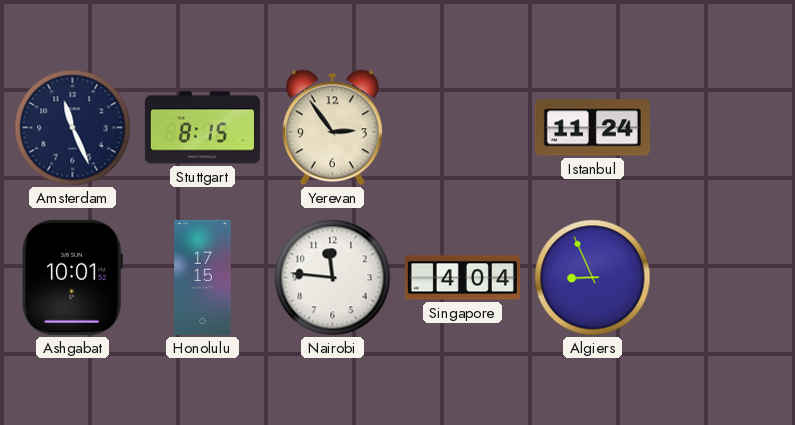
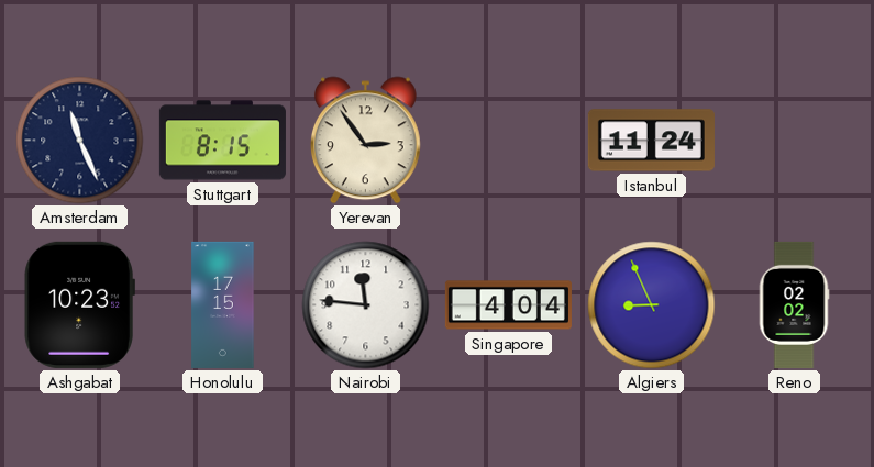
Ashgabat: 10:01 -> 10:23 (79, 304)
Reno: none -> 02:02 (794, 304)
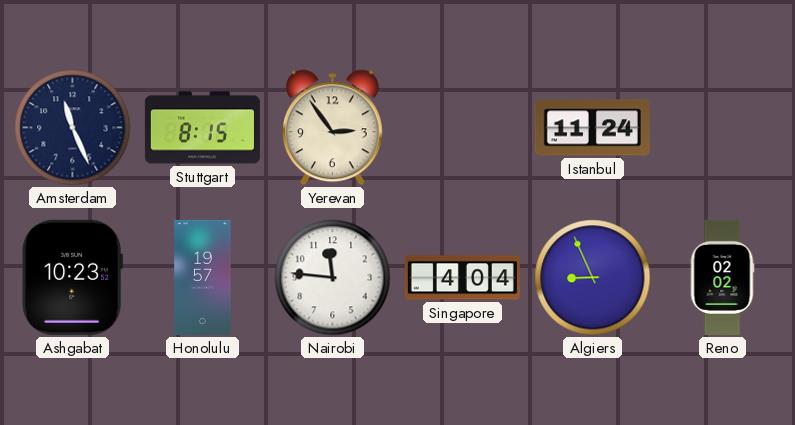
Honolulu: 17:15 -> 19:57 (203, 277)
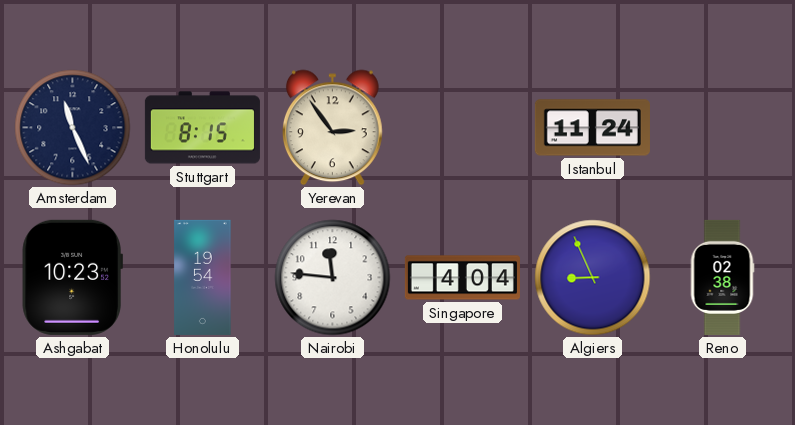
Honolulu: 19:57 -> 19:54 (203, 277)
Reno: 02:02 -> 02:38 (722, 277)
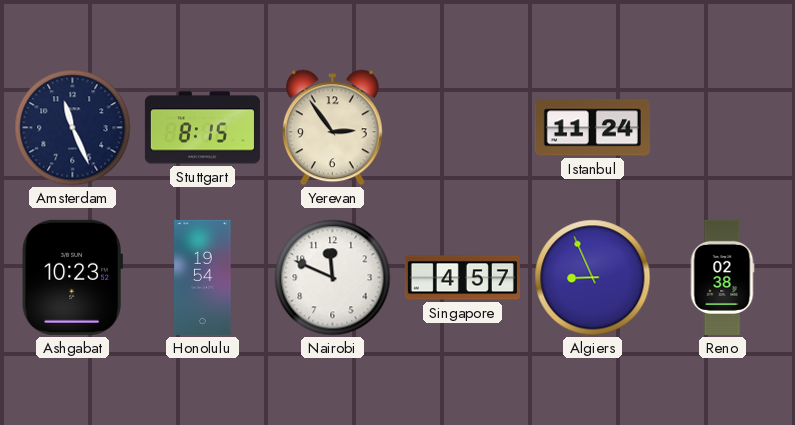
Nairobi: 11:46 -> 11:49 (333, 278)
Singapore: 4:04 -> 4:57 (462, 278)
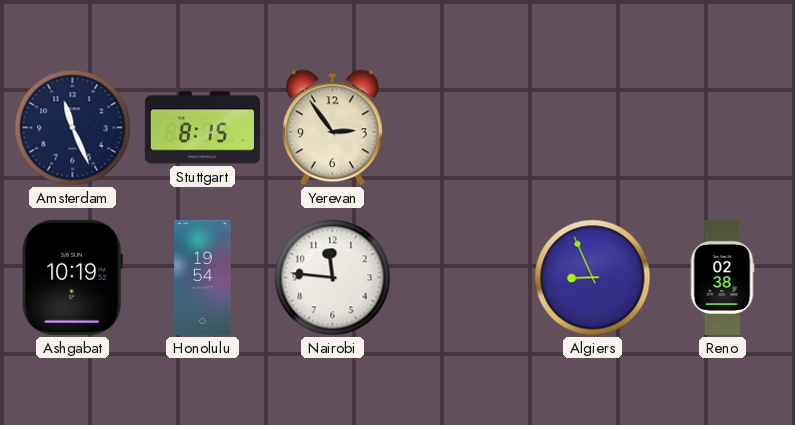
Istanbul: 11:24 -> none (592, 128)
Ashgabat: 10:23 -> 10:19 (72, 277)
Nairobi: 11:49 -> 11:46 (333, 278)
Singapore: 4:57 -> none (462, 278)
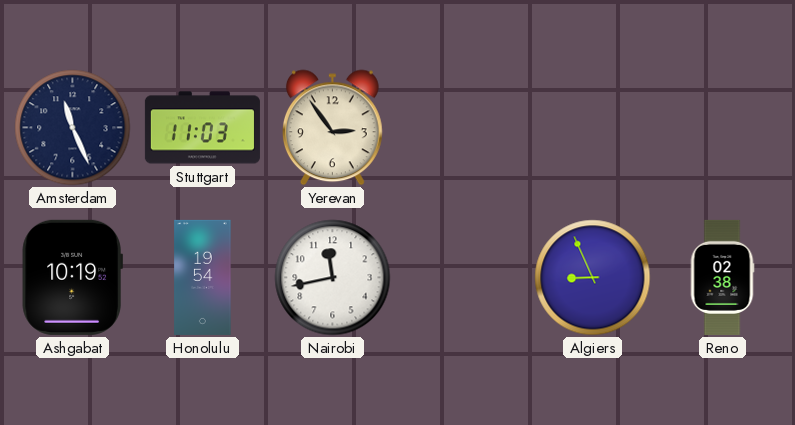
Stuttgart: 8:15 -> 11:03 (202, 128)
Nairobi: 11:46 -> 11:43 (333, 278)
